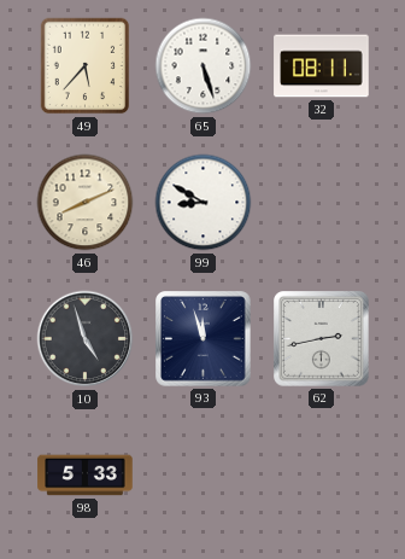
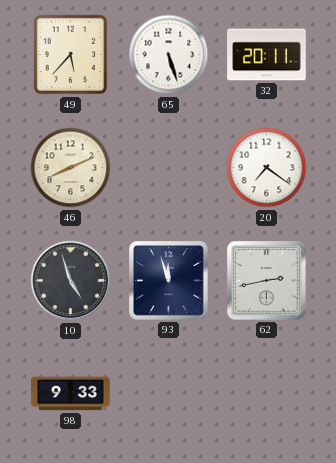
32: 08:11 -> 20:11 (267, 55)
99: 8:50 -> none (204, 203)
20: none -> 7:21 (267, 168)
98: 5:33 -> 9:33 (71, 394)
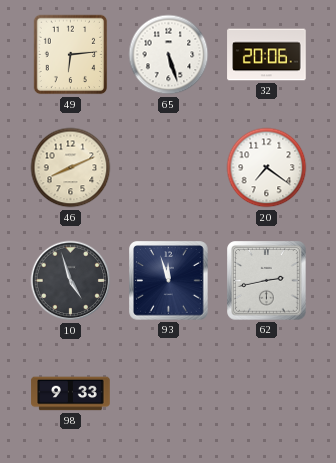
49: 5:37 -> 6:14 (71, 55)
32: 20:11 -> 20:06 (267, 55)
